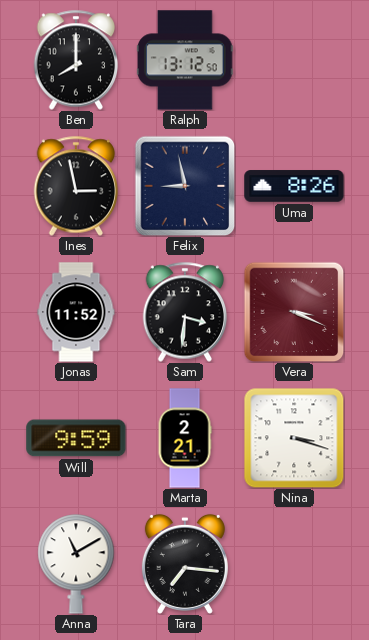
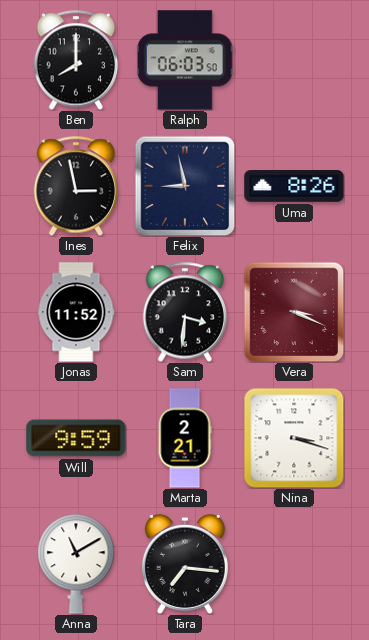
Ralph: 13:12 -> 06:03 (185, 60)
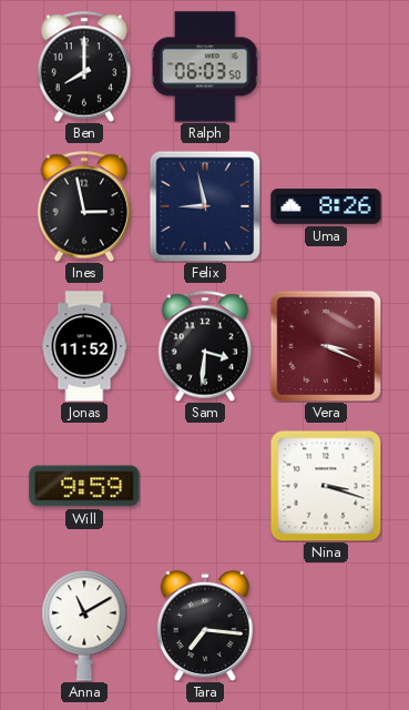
Marta: 2:21 -> none (185, 438)
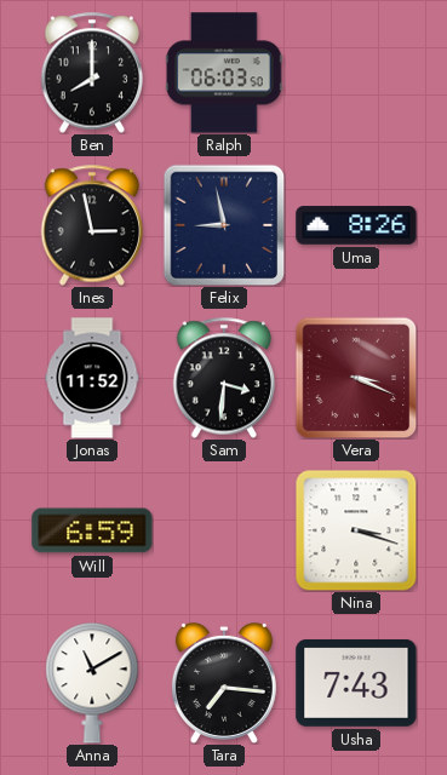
Will: 9:59 -> 6:59 (92, 530)
Usha: none -> 7:43 (356, 683)
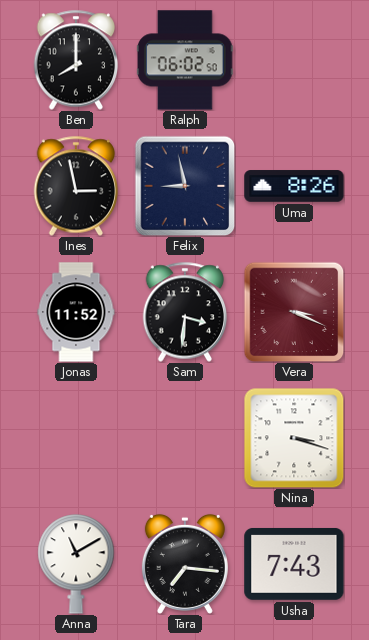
Ralph: 06:03 -> 06:02 (185, 60)
Will: 6:59 -> none (92, 530)
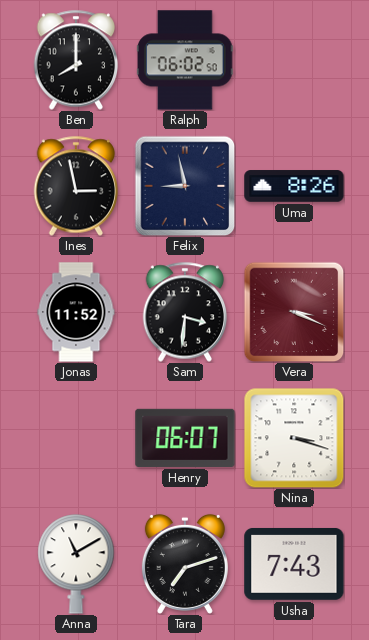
Henry: none -> 06:07 (185, 438)
Tara: 7:16 -> 7:12 (185, 564)
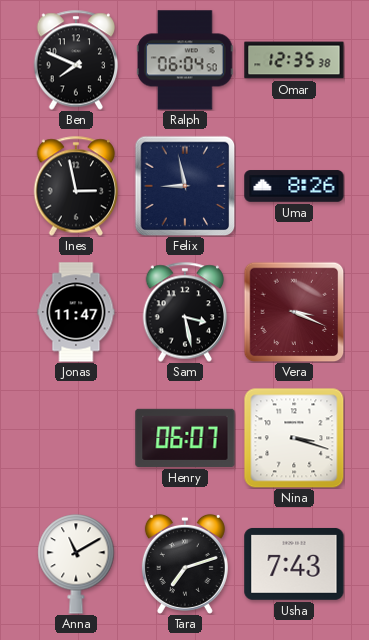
Ben: 8:00 -> 7:49 (76, 60)
Ralph: 06:02 -> 06:04 (185, 60)
Omar: none -> 12:35 (294, 60)
Jonas: 11:52 -> 11:47 (76, 312)
Sam: 3:31 -> 3:28 (185, 312)
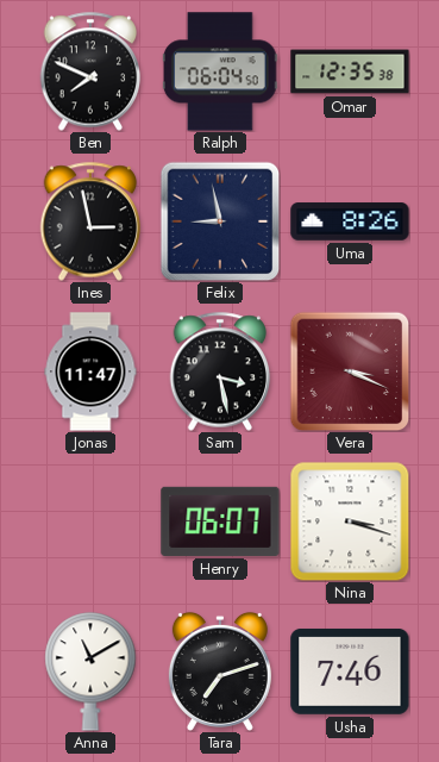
Usha: 7:43 -> 7:46 (350, 672)
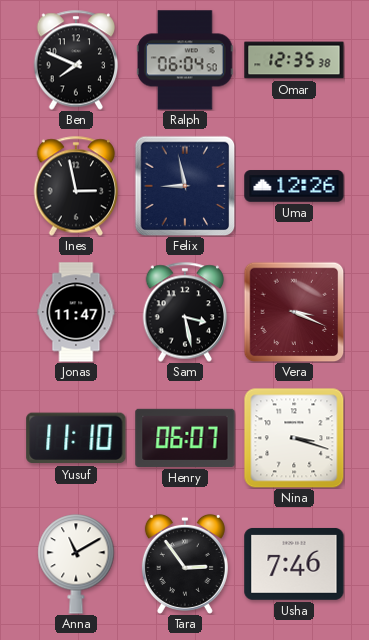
Uma: 8:26 -> 12:26 (294, 186)
Yusuf: none -> 11:10 (76, 438)
Tara: 7:12 -> 2:54 (185, 564)
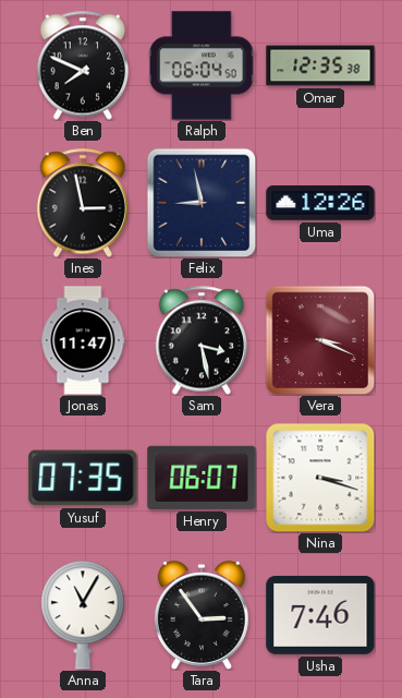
Yusuf: 11:10 -> 07:35 (83, 478)
Anna: 11:10 -> 11:05 (83, 615)
